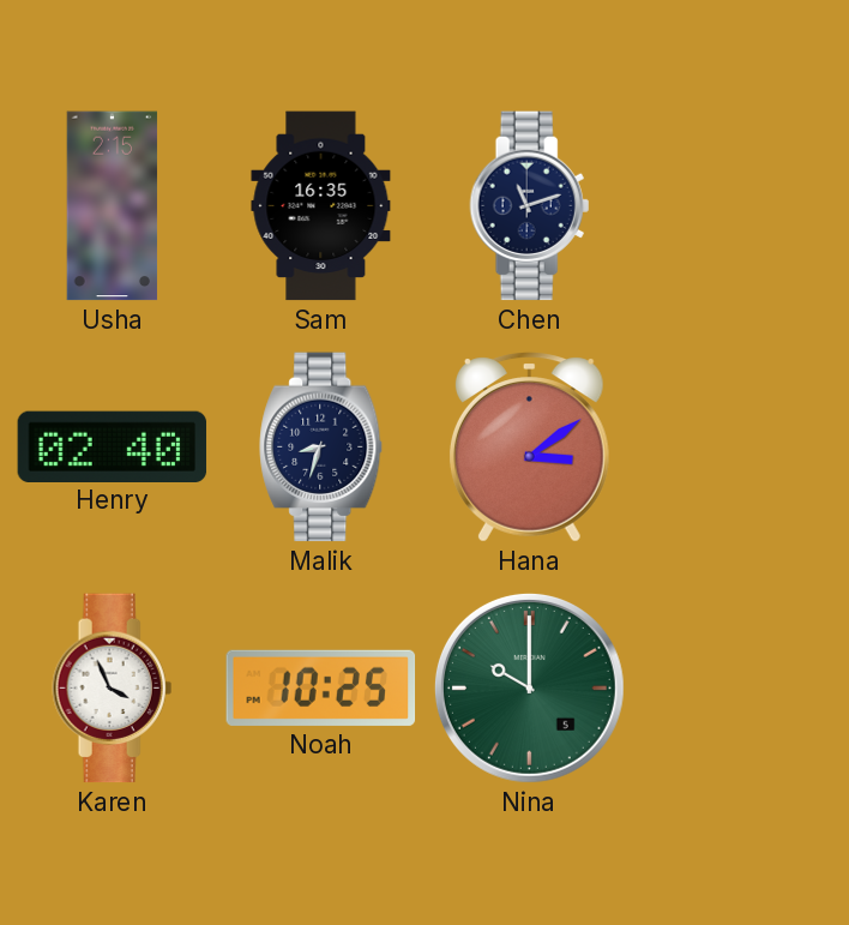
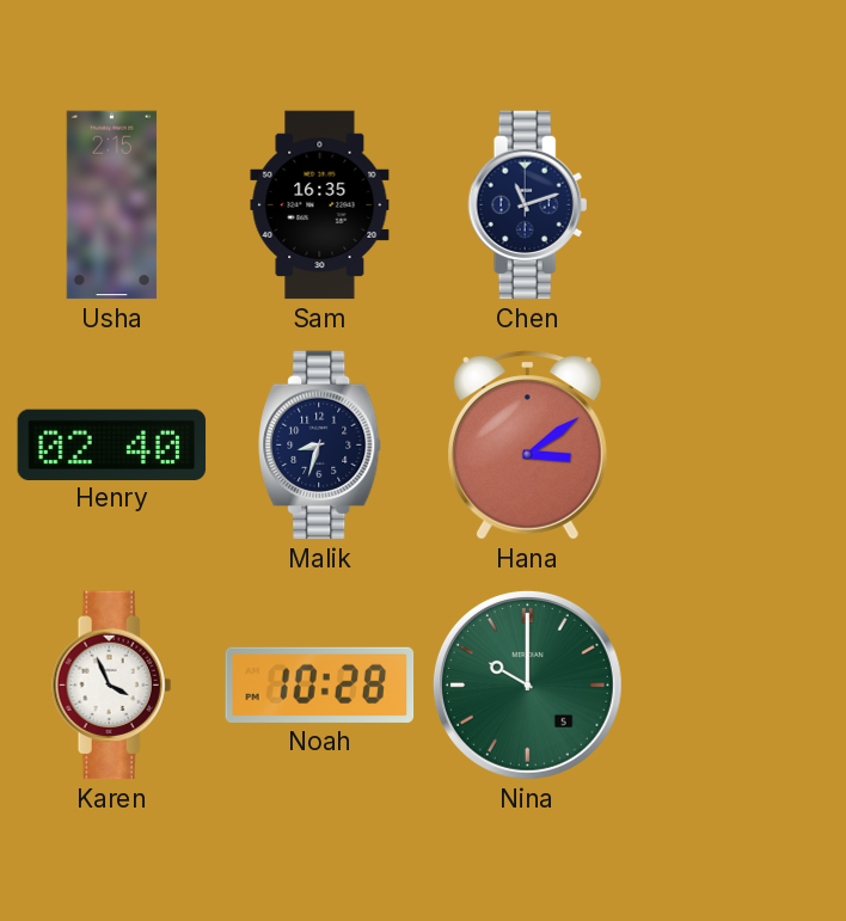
Noah: 10:25 -> 10:28 (320, 684)
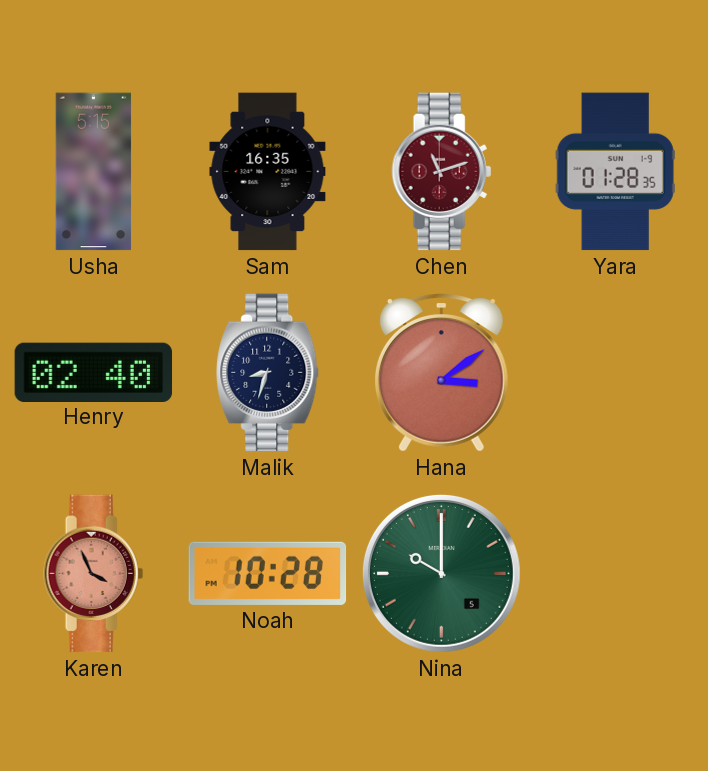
Usha: 2:15 -> 5:15 (94, 172)
Chen dial: navy -> burgundy (442, 172)
Yara: none -> 01:28 (615, 172)
Karen dial: white -> salmon (94, 574)
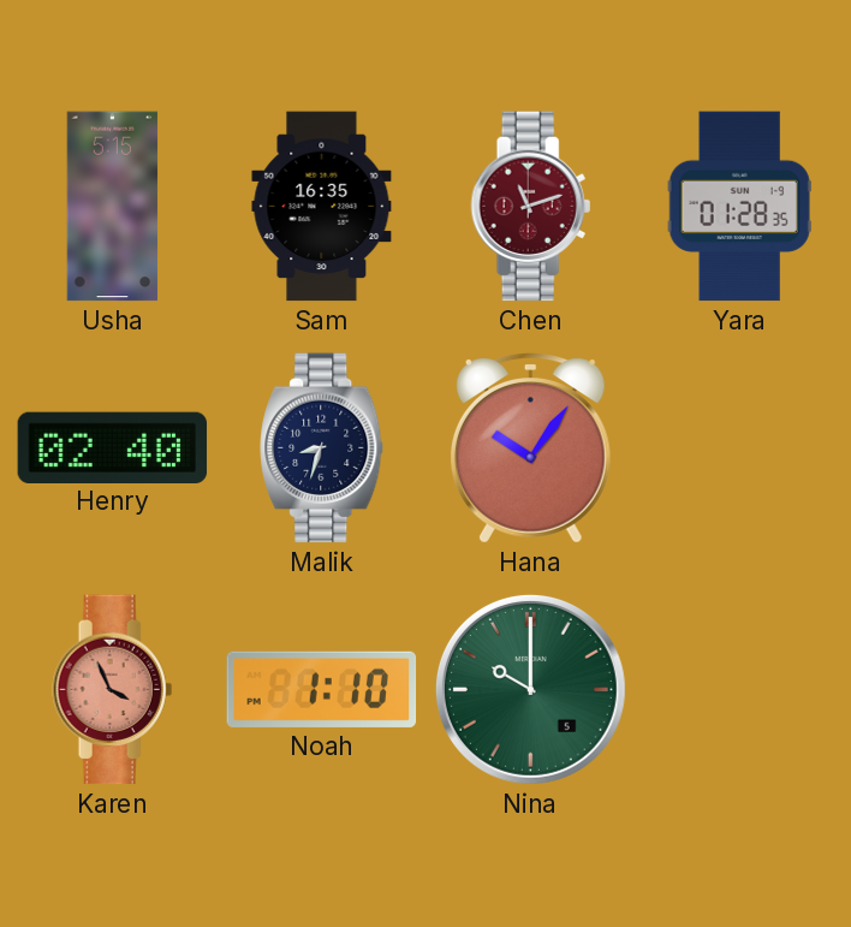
Hana: 3:09 -> 10:06 (530, 448)
Noah: 10:28 -> 1:10 (322, 689)
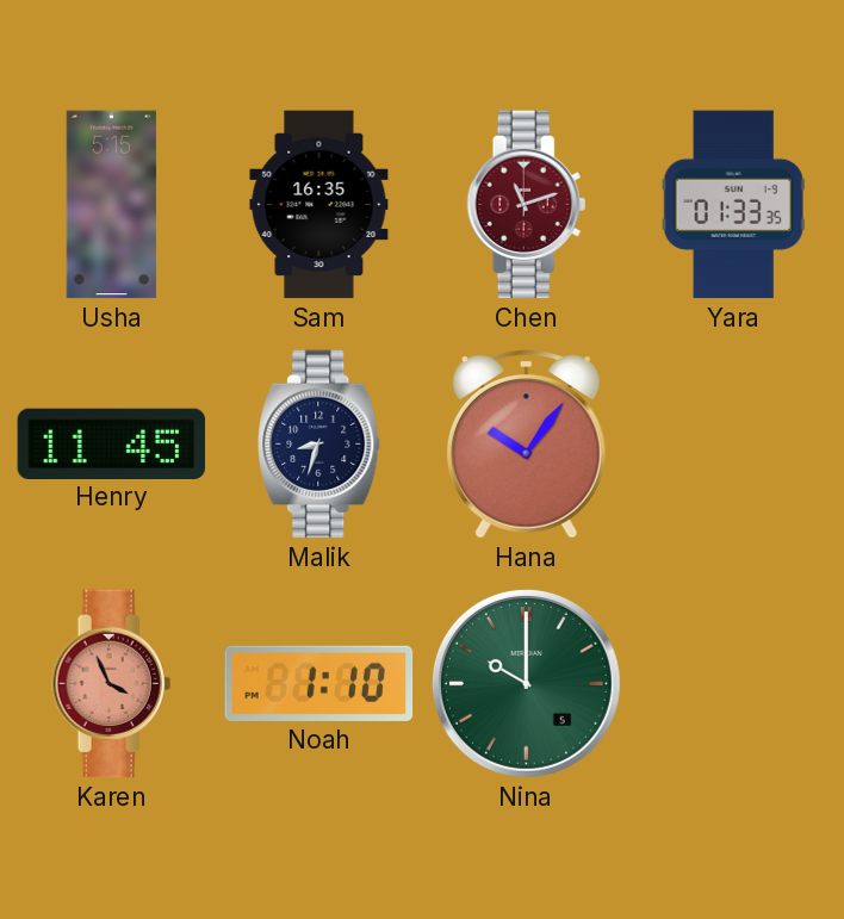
Yara: 01:28 -> 01:33 (733, 205)
Henry: 02:40 -> 11:45 (112, 443)
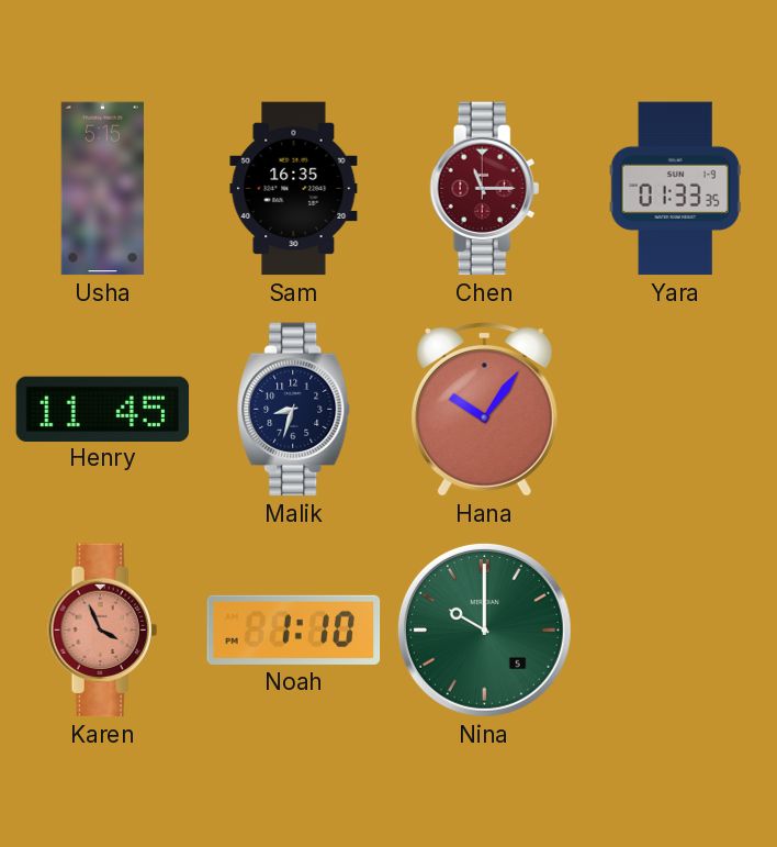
Chen: 11:12 -> 11:15 (485, 189)
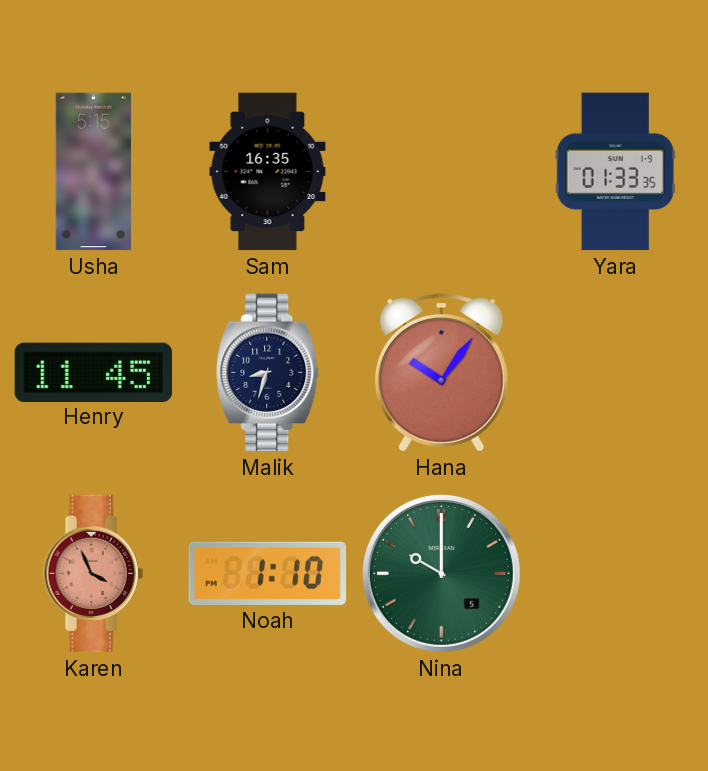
Chen: 11:15 -> none (485, 189)
